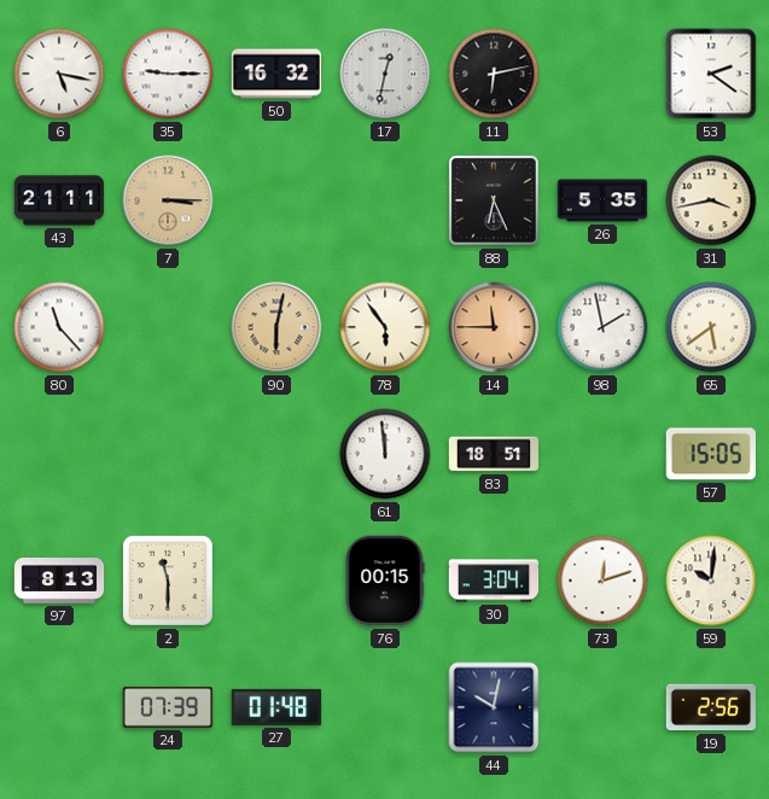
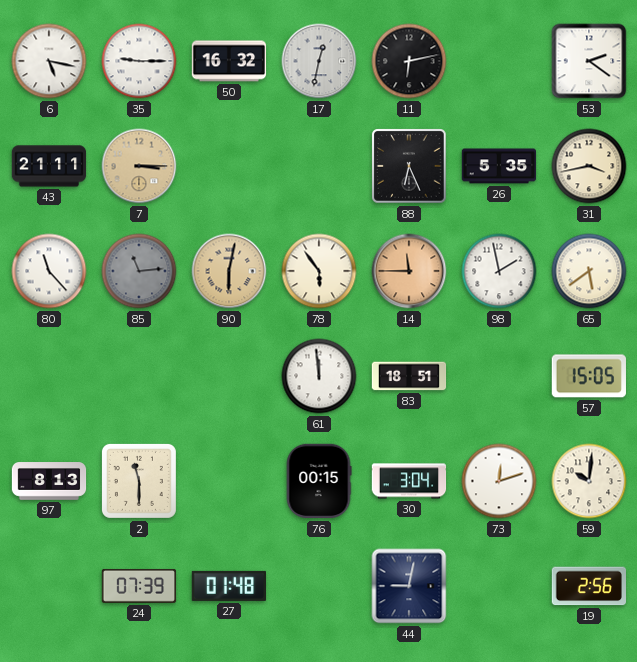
85: none -> 11:14 (139, 271)
44: 10:02 -> 9:02 (409, 586)
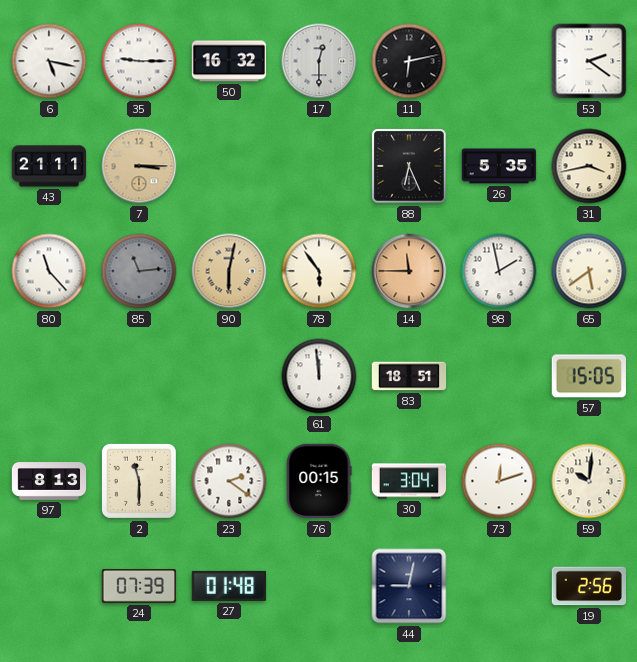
17: 12:32 -> 12:30 (319, 61)
23: none -> 2:21 (229, 481)
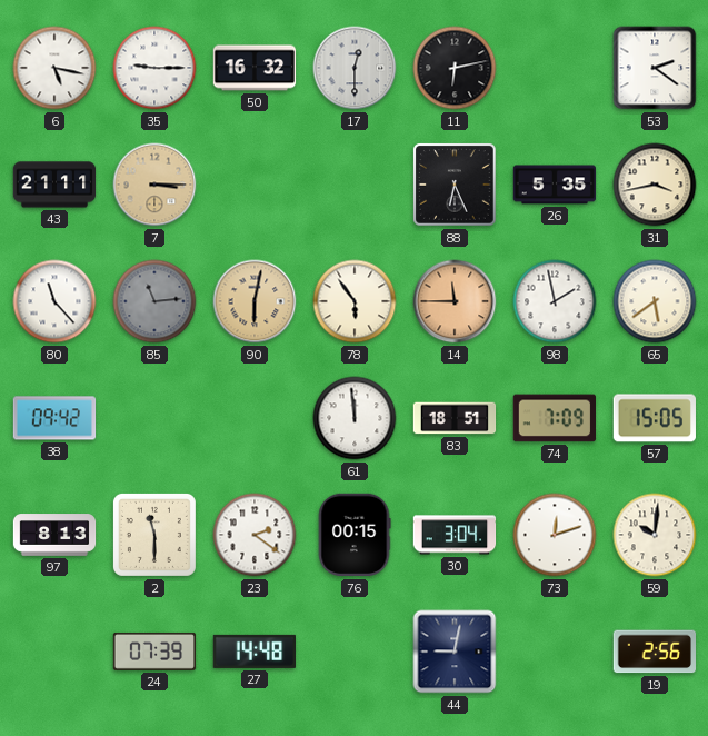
38: none -> 09:42 (54, 418)
74: none -> 7:09 (554, 418)
27: 01:48 -> 14:48 (253, 652)
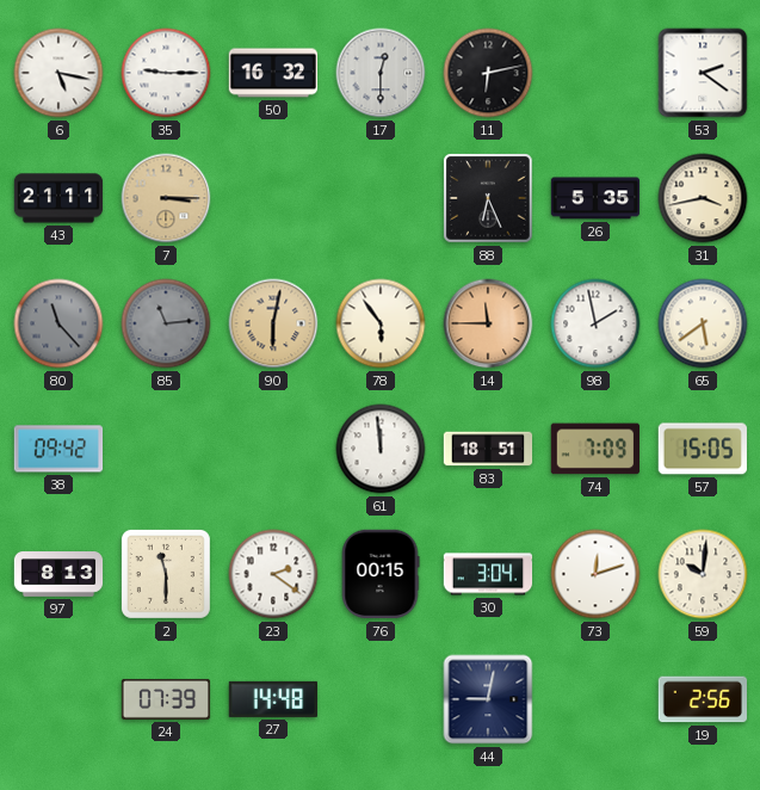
80 dial: white -> grey (58, 323)
